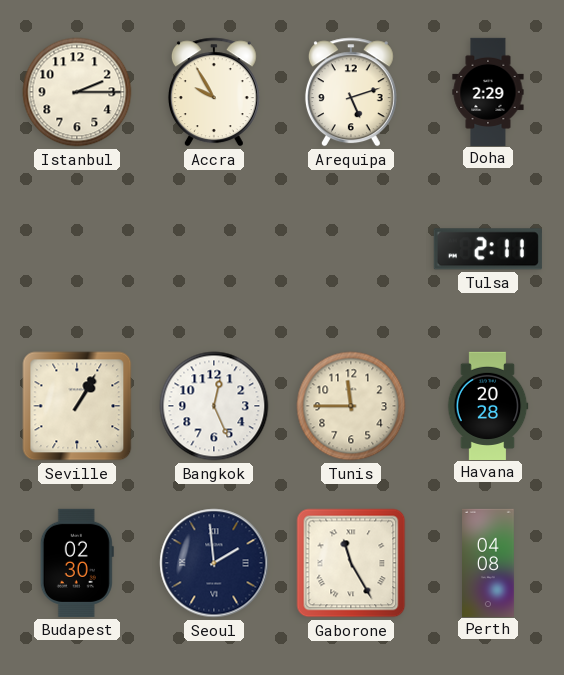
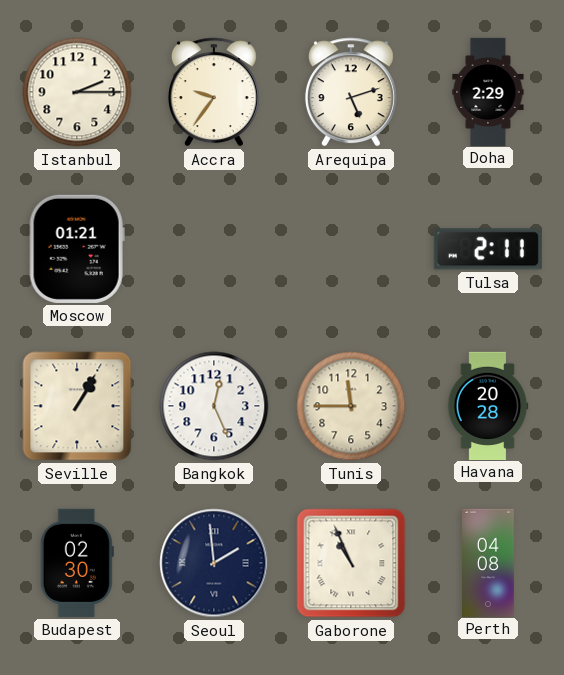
Accra: 9:55 -> 9:36 (214, 92)
Moscow: none -> 01:21 (77, 249)
Gaborone: 11:25 -> 10:56 (351, 563)
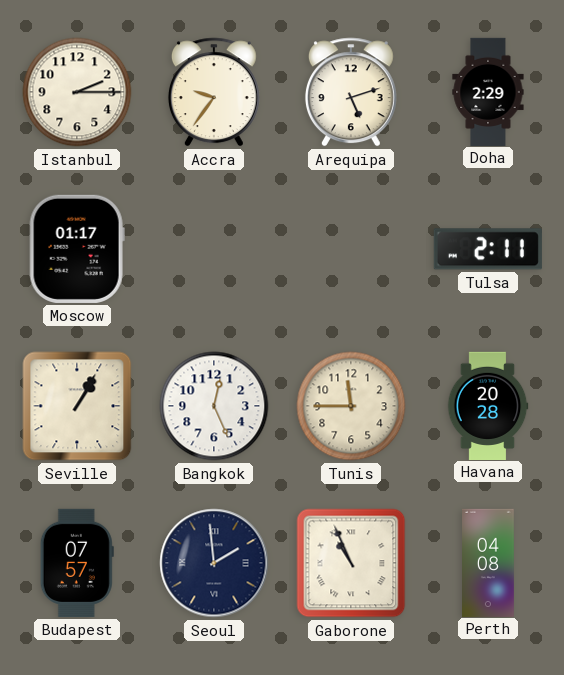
Moscow: 01:21 -> 01:17 (77, 249)
Budapest: 02:30 -> 07:57 (77, 563)
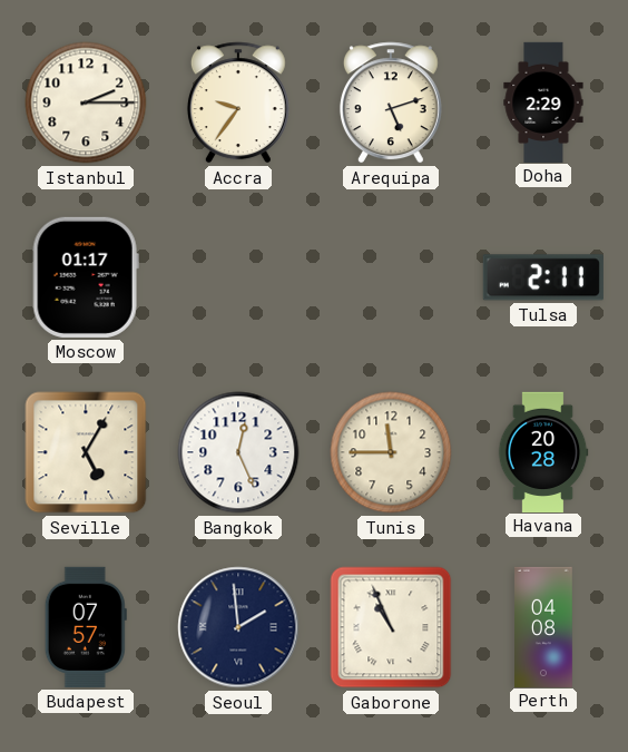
Seville: 1:05 -> 5:05 (86, 452)
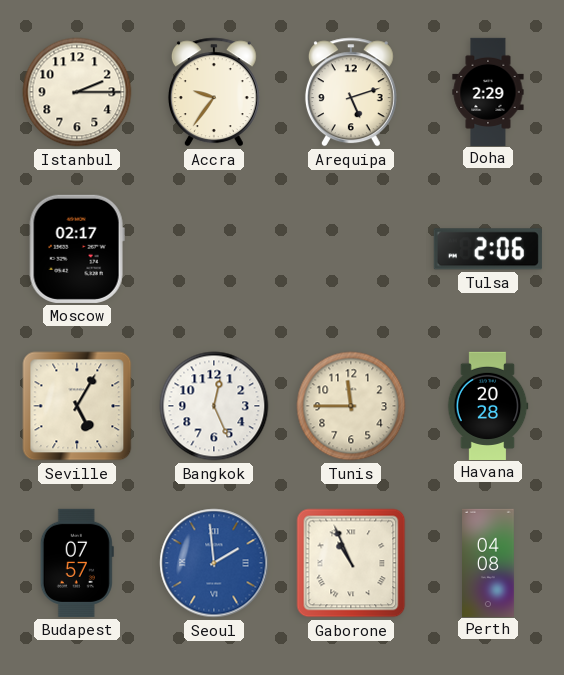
Moscow: 01:17 -> 02:17 (77, 249)
Tulsa: 2:11 -> 2:06 (488, 249)
Seoul dial: navy -> blue (214, 563)
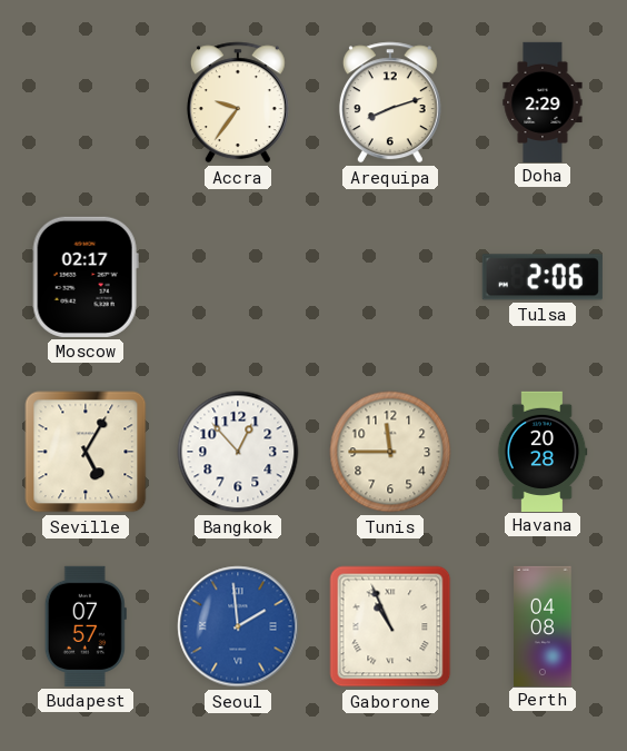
Istanbul: 2:15 -> none (77, 92)
Arequipa: 5:12 -> 8:12 (390, 102)
Bangkok: 12:26 -> 12:53 (238, 452)
